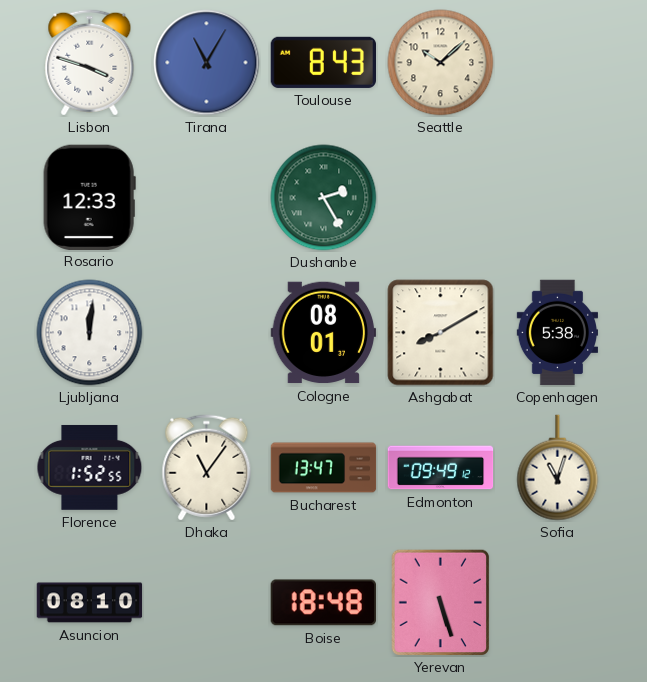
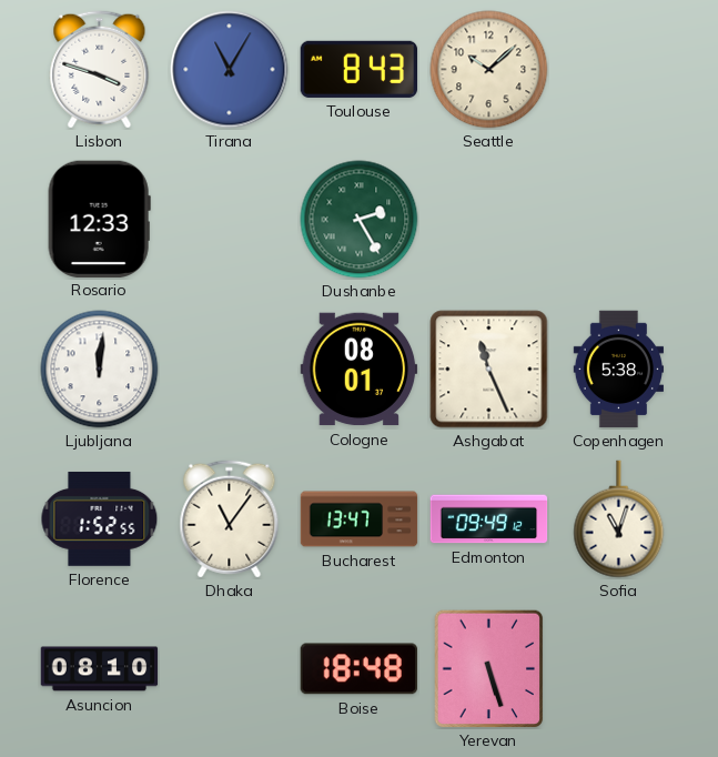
Ashgabat: 8:10 -> 11:26 (489, 370)
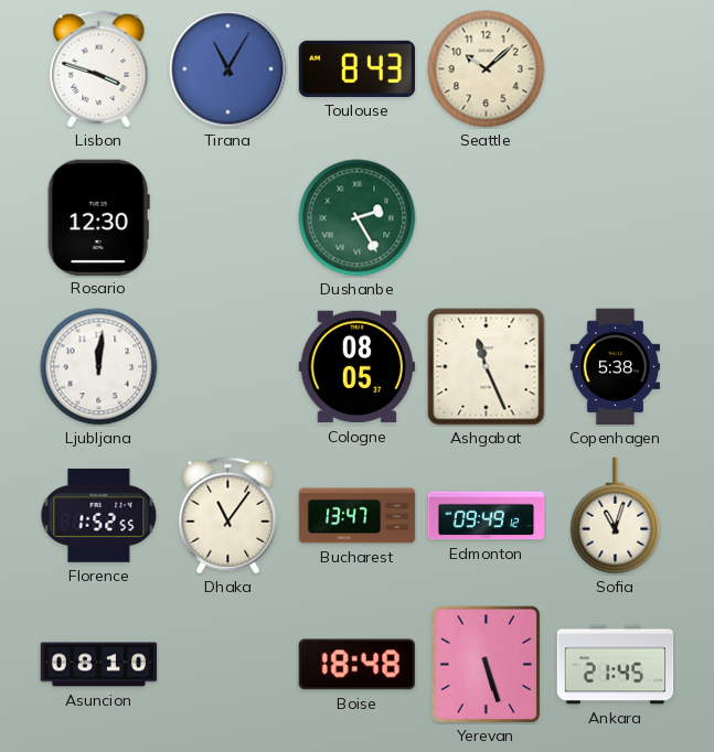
Rosario: 12:33 -> 12:30 (98, 217)
Cologne: 08:01 -> 08:05 (358, 367)
Ankara: none -> 21:45 (616, 665)
